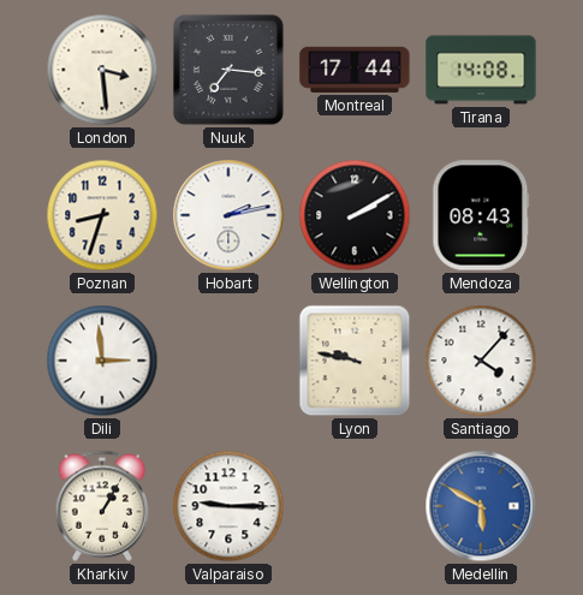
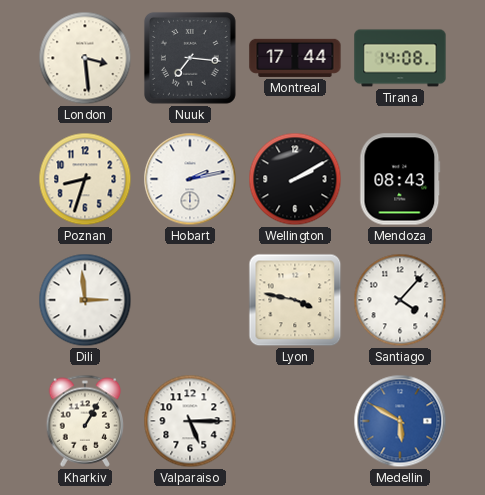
Lyon: 9:47 -> 3:47 (295, 300)
Valparaiso: 9:15 -> 5:15 (190, 421)
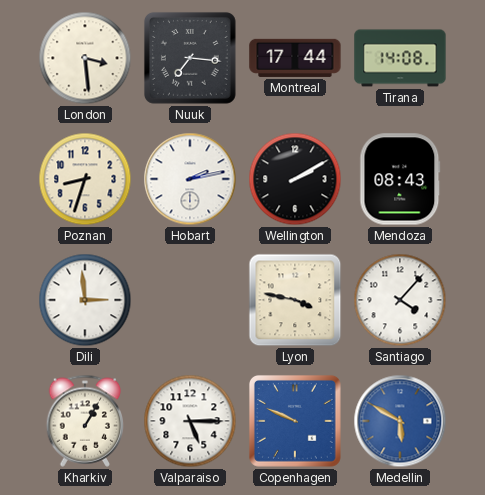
Copenhagen: none -> 9:49 (295, 421)
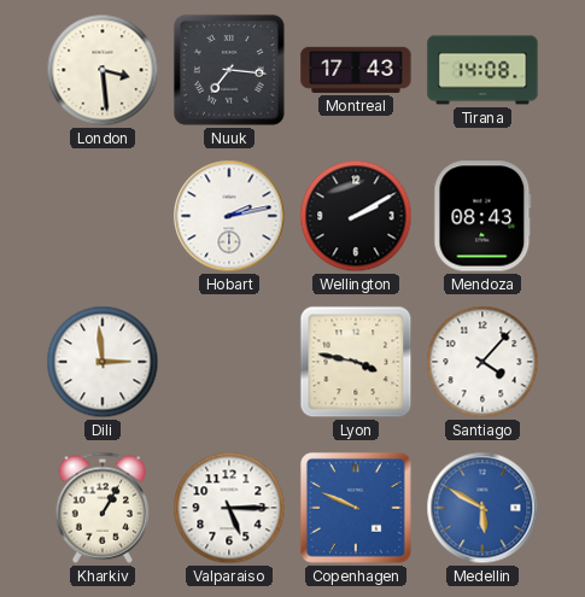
Montreal: 17:44 -> 17:43 (356, 70)
Poznan: 8:33 -> none (85, 179)
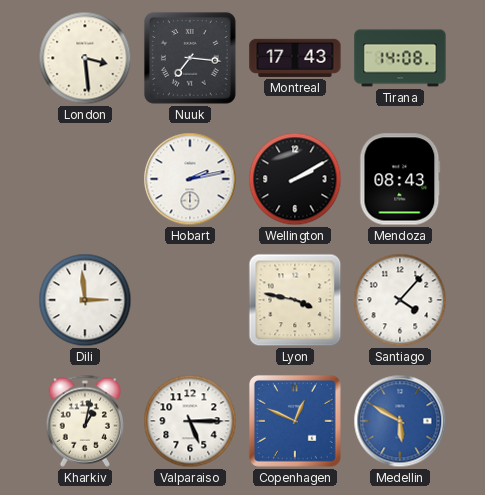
Kharkiv: 1:05 -> 1:02 (85, 421)
Copenhagen: 9:49 -> 12:49 (295, 421)
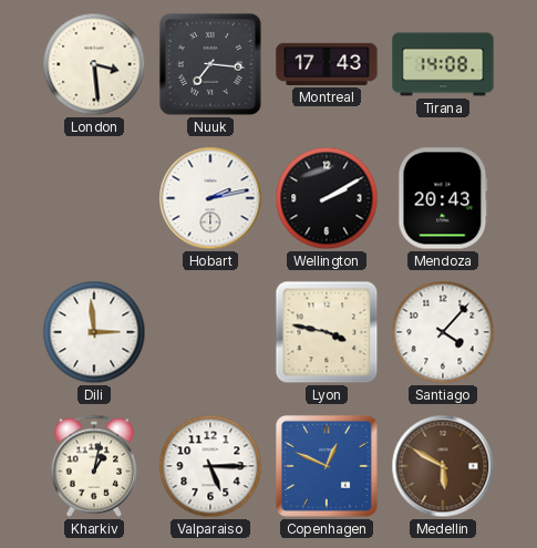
Mendoza: 08:43 -> 20:43 (443, 198)
Medellin dial: blue -> brown (443, 466)
